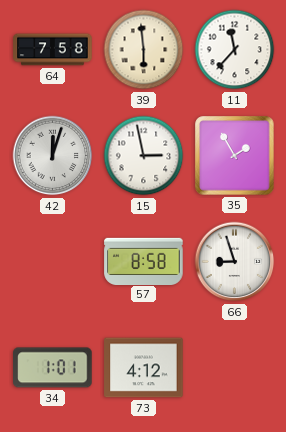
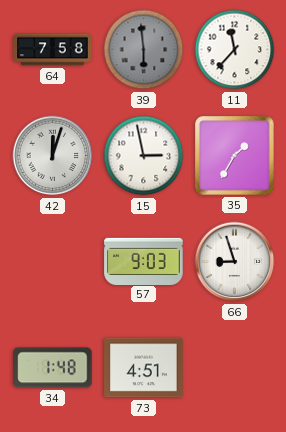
39 dial: cream -> grey (144, 50)
35: 1:55 -> 1:35 (235, 156)
57: 8:58 -> 9:03 (144, 261)
34: 1:01 -> 1:48 (53, 368)
73: 4:12 -> 4:51 (144, 368)
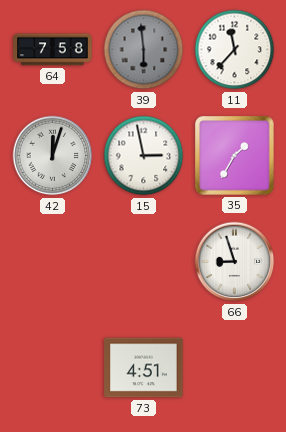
57: 9:03 -> none (144, 261)
34: 1:48 -> none (53, 368)
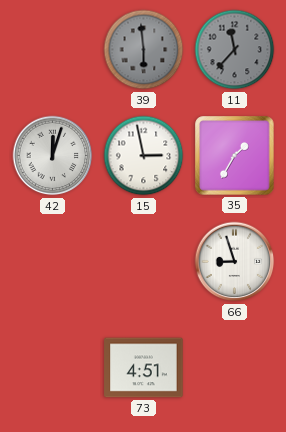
64: 7:58 -> none (53, 50)
11 dial: white -> grey (235, 50)
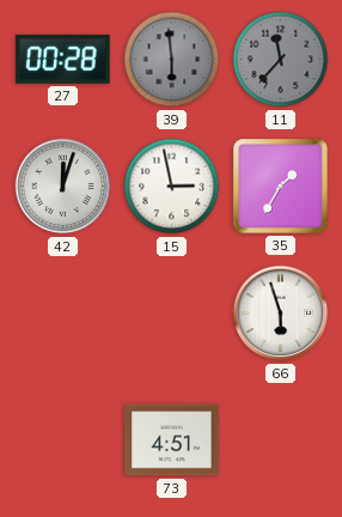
27: none -> 00:28 (63, 59)
66: 8:57 -> 5:57 (281, 314)
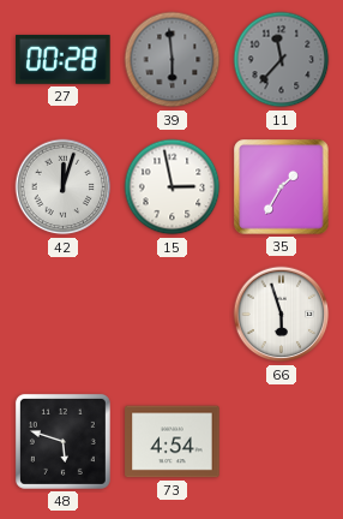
48: none -> 5:48 (62, 441)
73: 4:51 -> 4:54 (173, 442)
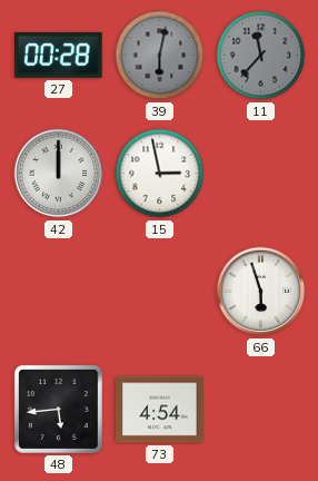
39: 5:59 -> 6:02 (160, 56)
42: 12:03 -> 12:00 (59, 174)
35: 1:35 -> none (282, 187)
48: 5:48 -> 5:44 (58, 409)
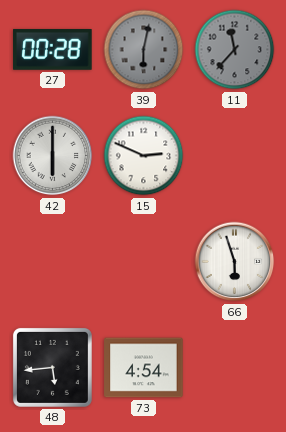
42: 12:00 -> 6:00 (53, 156)
15: 2:58 -> 2:49 (144, 156)
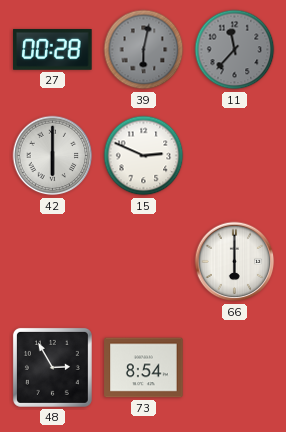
66: 5:57 -> 6:00 (235, 262)
48: 5:44 -> 2:55 (52, 367)
73: 4:54 -> 8:54 (144, 368)
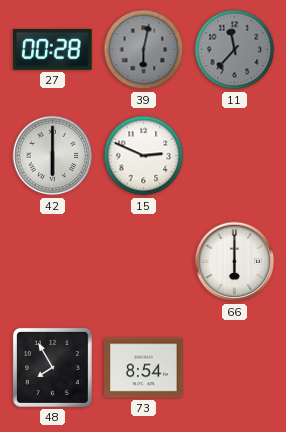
48: 2:55 -> 7:55 (52, 367)
